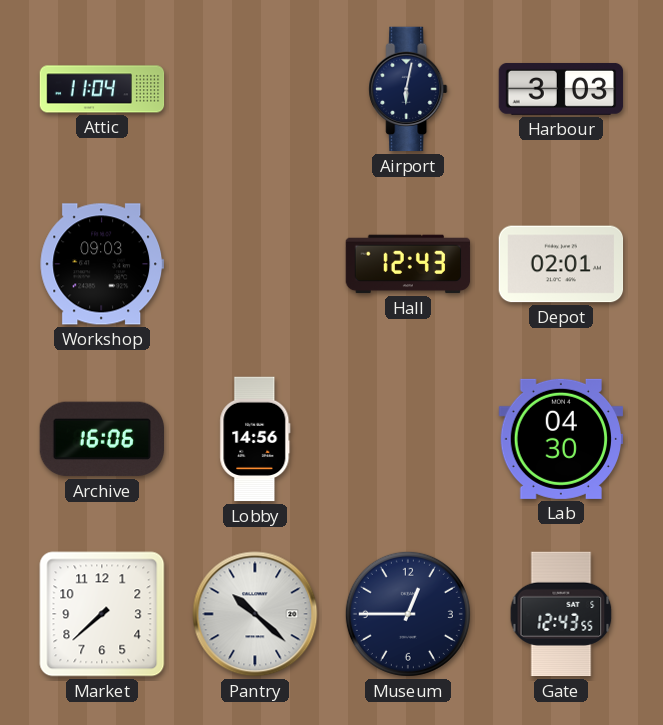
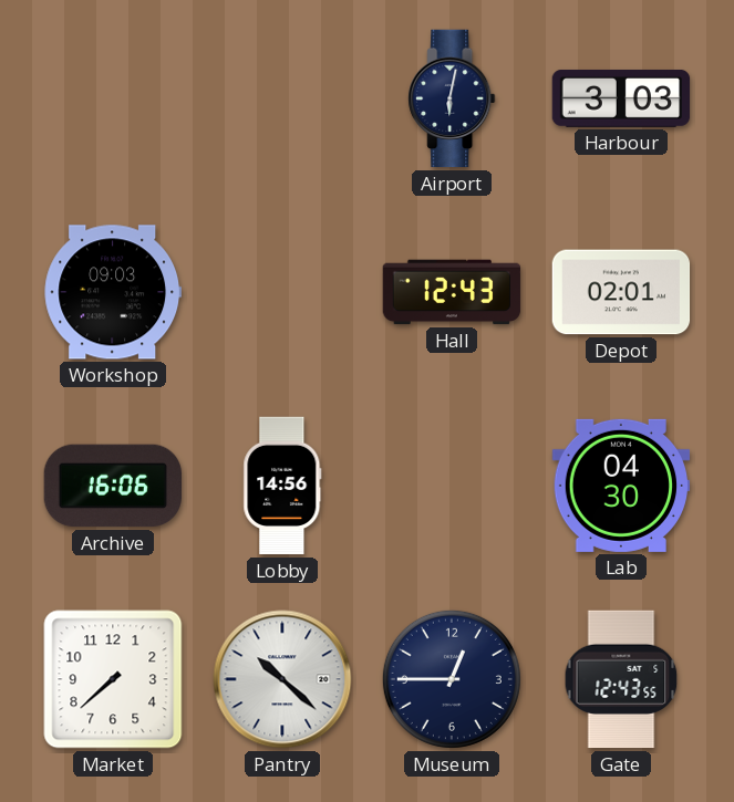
Attic: 11:04 -> none (102, 89)
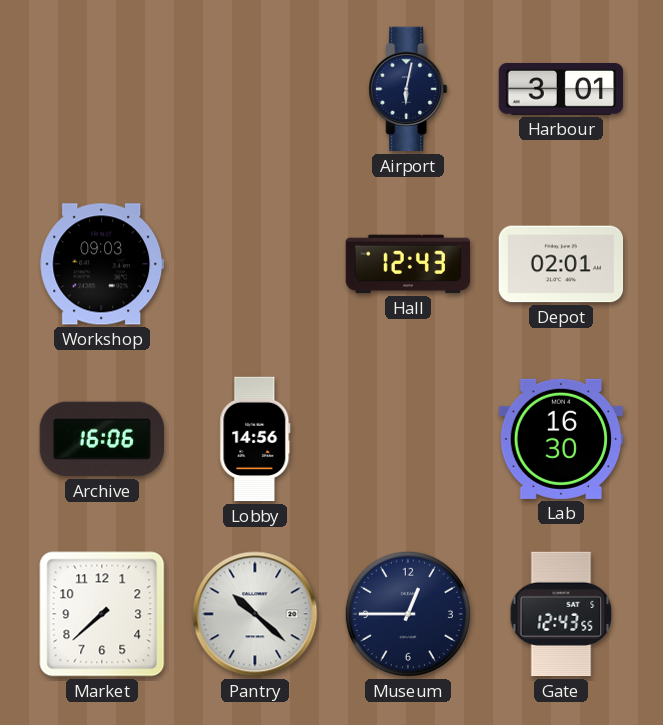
Harbour: 3:03 -> 3:01 (561, 89)
Lab: 04:30 -> 16:30 (561, 439)
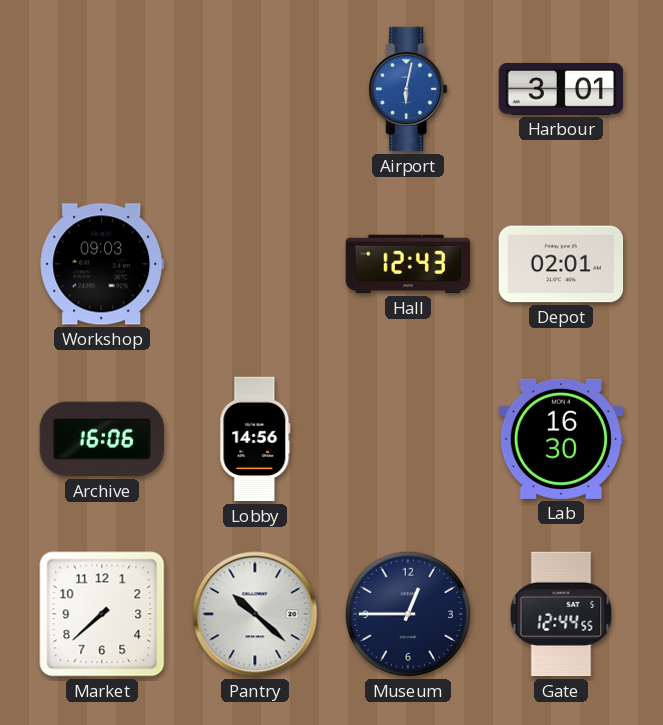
Airport dial: navy -> blue (408, 89)
Gate: 12:43 -> 12:44 (561, 614)
